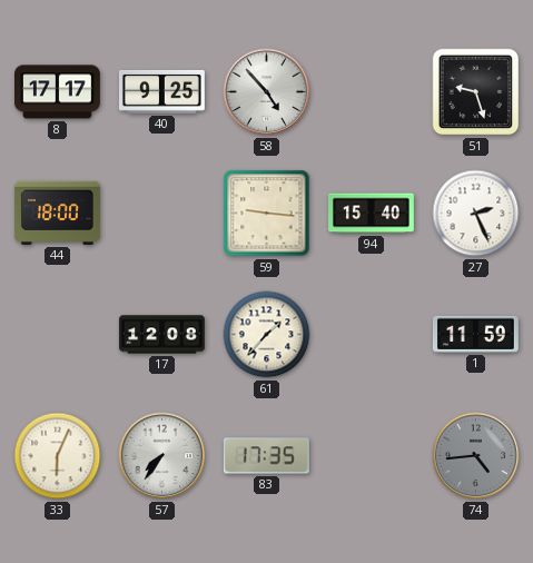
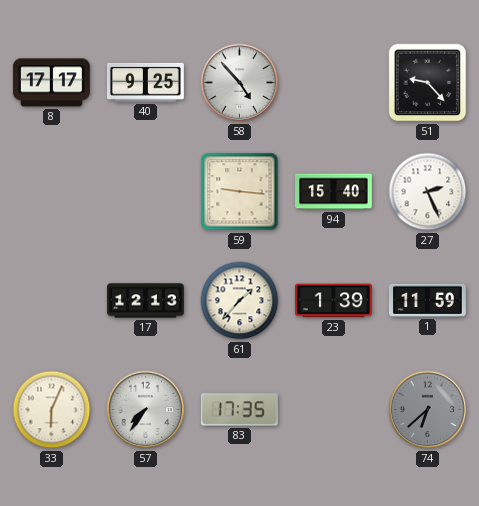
51: 9:27 -> 9:23 (428, 83)
44: 18:00 -> none (57, 213)
17: 12:08 -> 12:13 (146, 301)
23: none -> 1:39 (333, 301)
74: 4:44 -> 6:38 (428, 410)
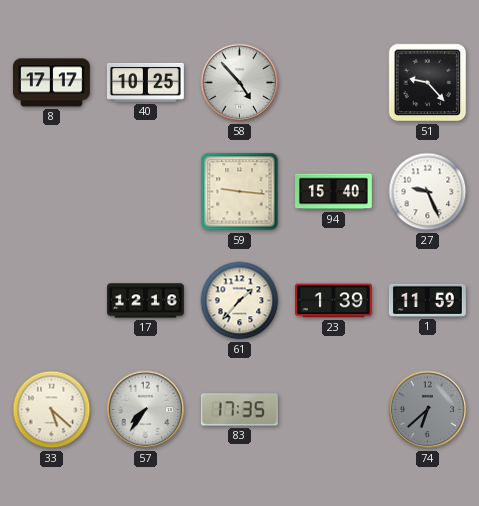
40: 9:25 -> 10:25 (145, 82)
27: 2:26 -> 9:26 (428, 192)
17: 12:13 -> 12:16 (146, 301)
33: 6:04 -> 5:22 (52, 410)
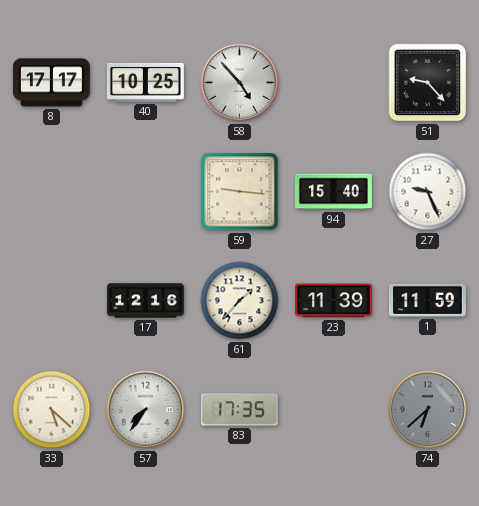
23: 1:39 -> 11:39 (333, 301)
